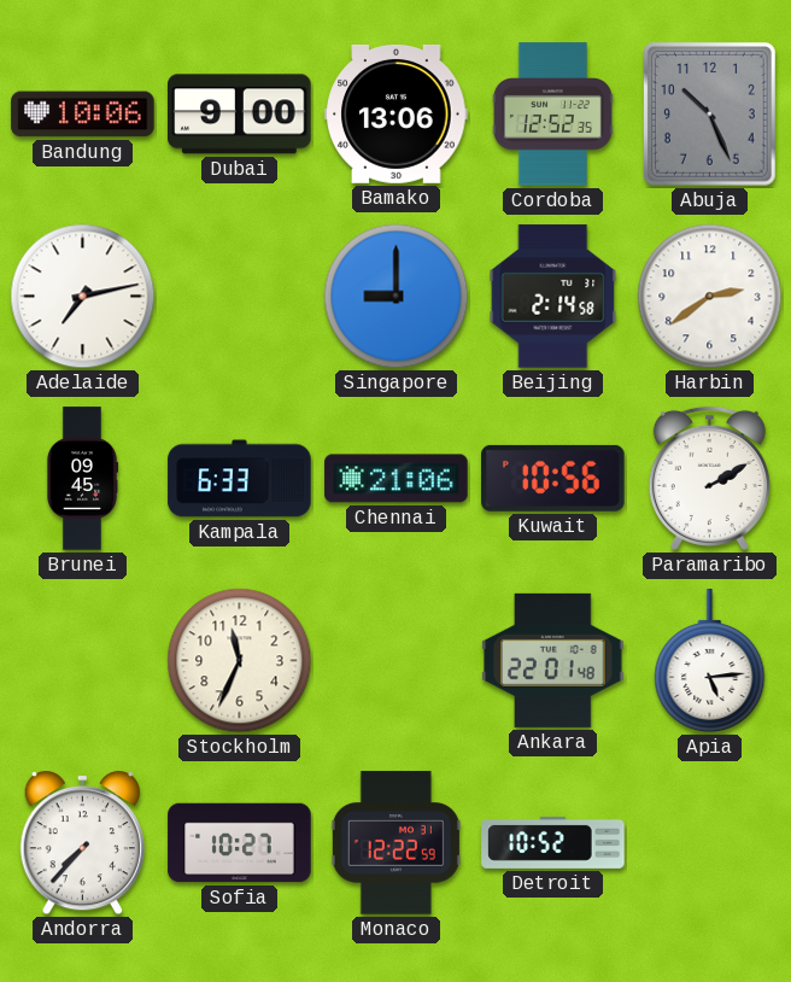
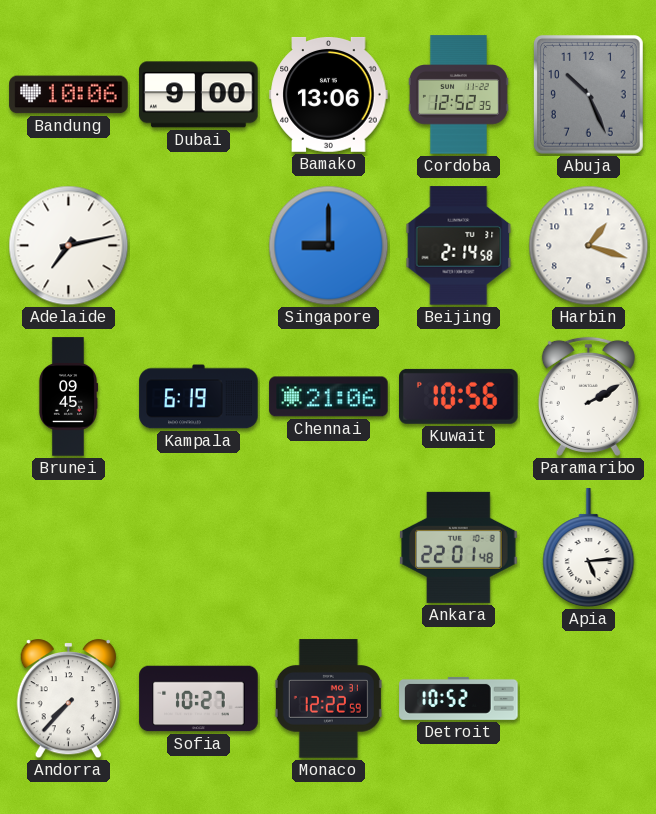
Harbin: 2:39 -> 1:18 (589, 246)
Kampala: 6:33 -> 6:19 (199, 397)
Stockholm: 11:34 -> none (240, 661)
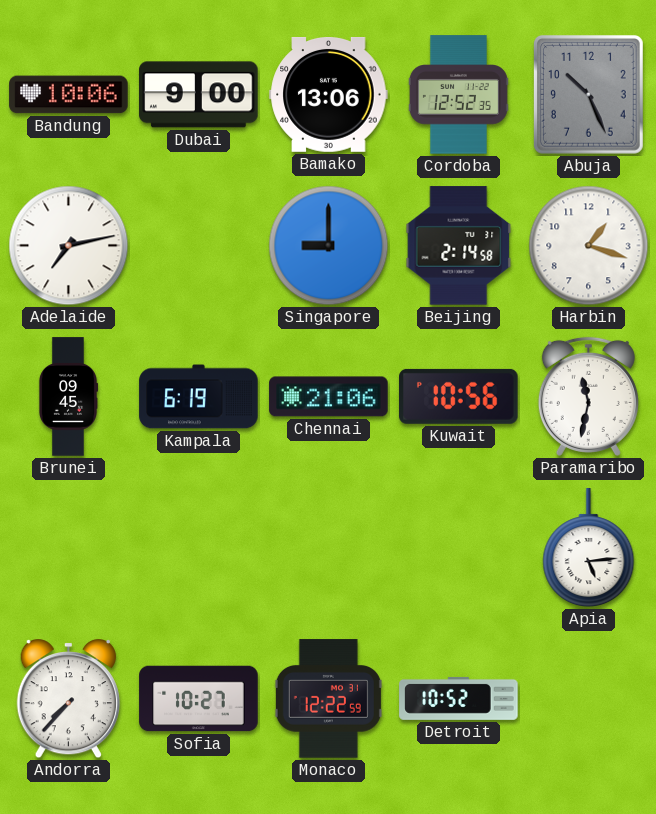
Paramaribo: 2:10 -> 11:32 (588, 396)
Ankara: 22:01 -> none (459, 547)
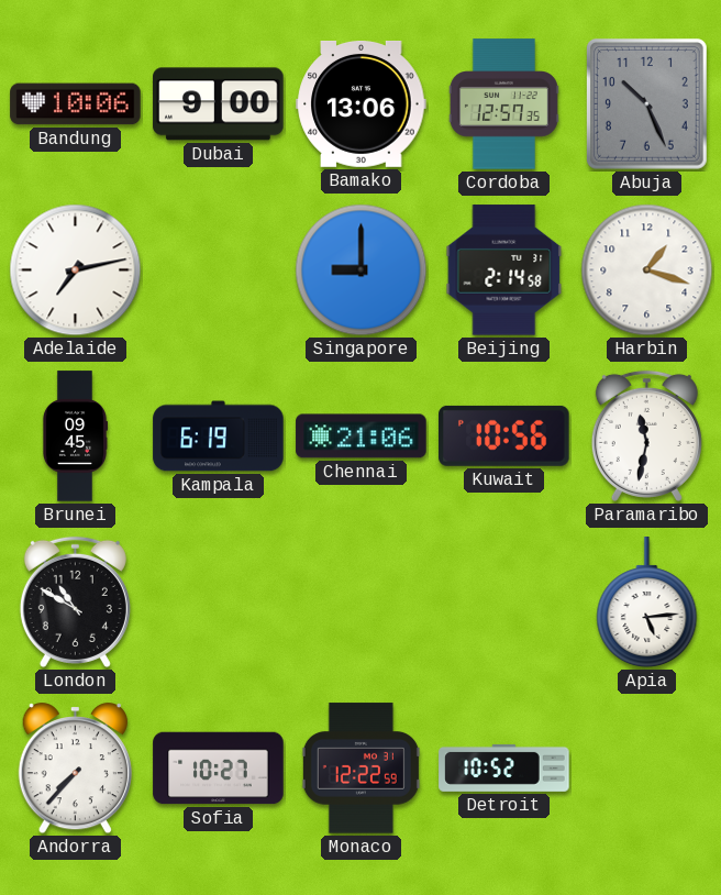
Cordoba: 12:52 -> 12:57 (503, 104)
London: none -> 10:50 (75, 601)
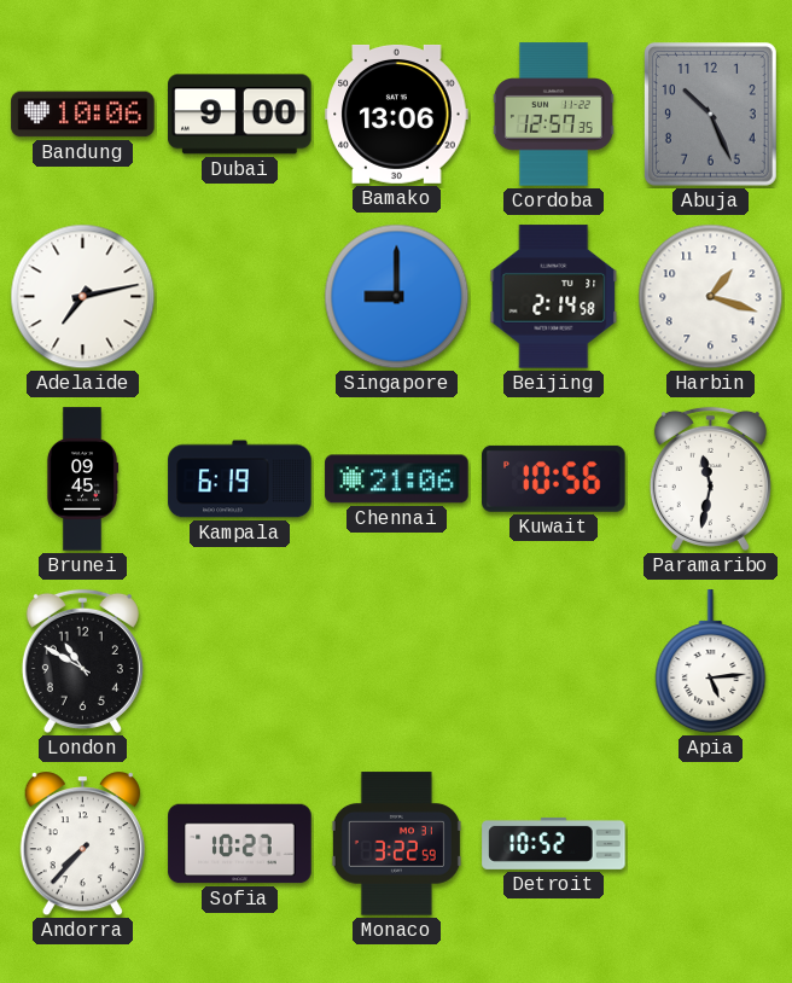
Monaco: 12:22 -> 3:22 (396, 844)
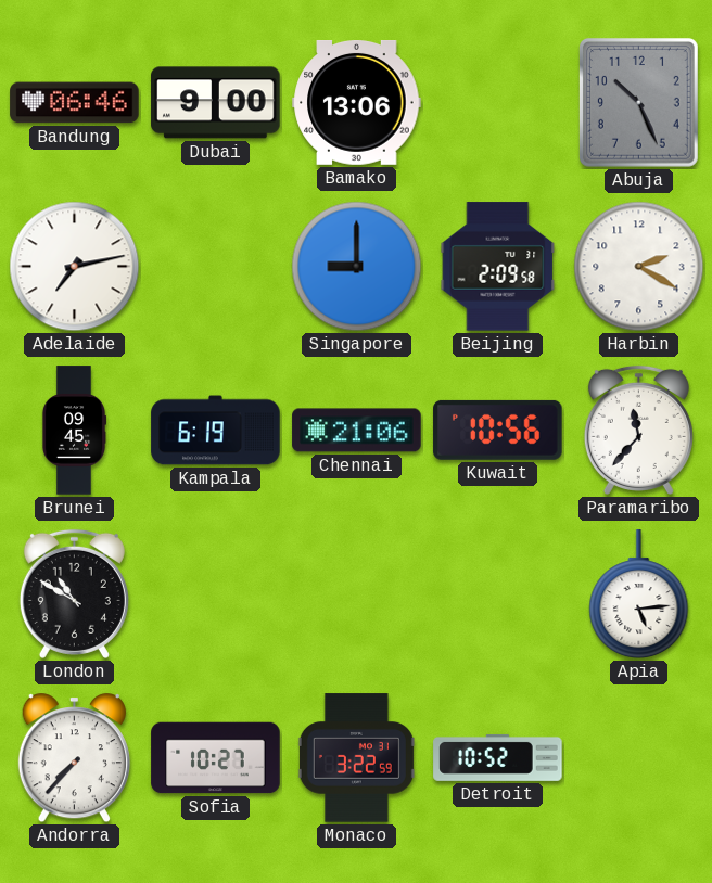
Bandung: 10:06 -> 06:46 (75, 103)
Cordoba: 12:57 -> none (553, 115)
Beijing: 2:14 -> 2:09 (498, 267)
Harbin: 1:18 -> 2:20 (639, 267)
Paramaribo: 11:32 -> 11:37 (638, 430)
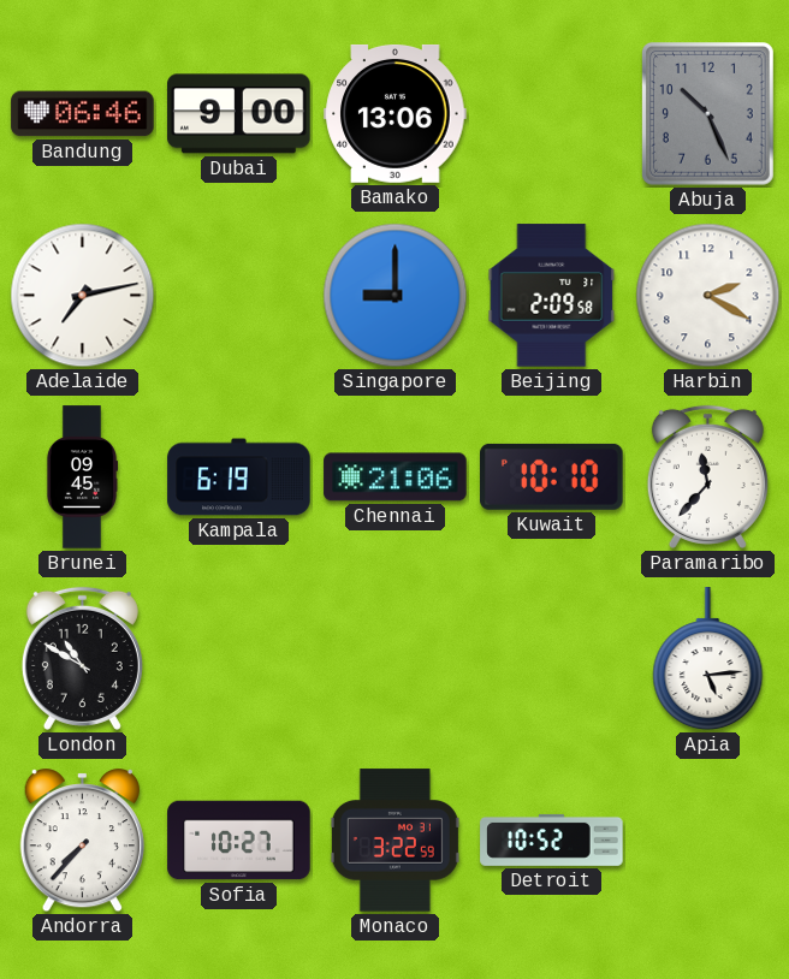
Kuwait: 10:56 -> 10:10 (552, 476)
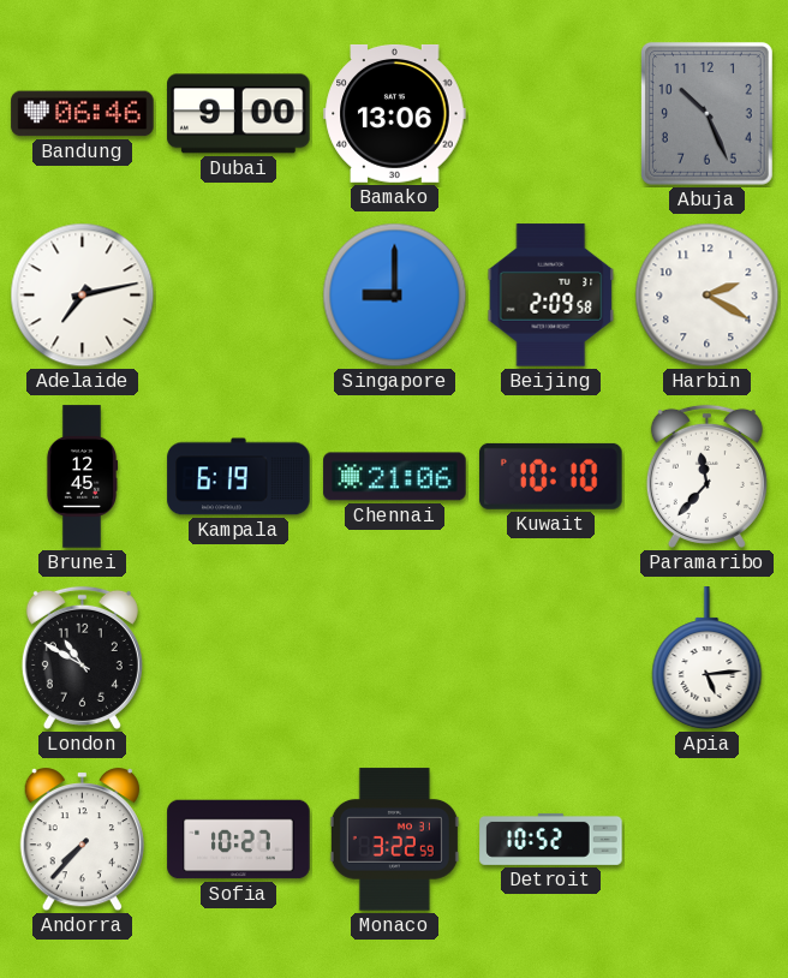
Brunei: 09:45 -> 12:45 (82, 477)
